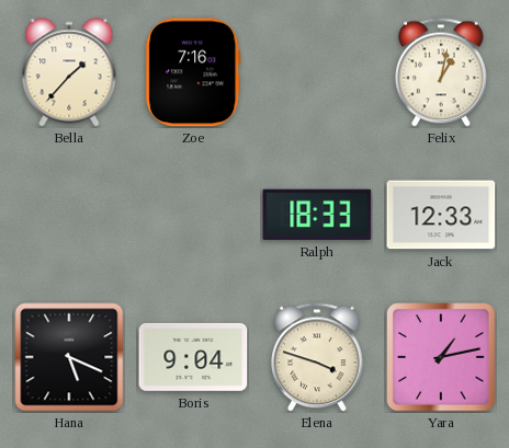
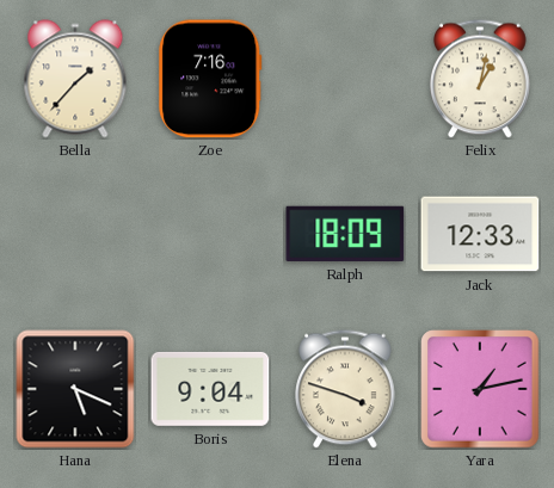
Ralph: 18:33 -> 18:09 (345, 234)
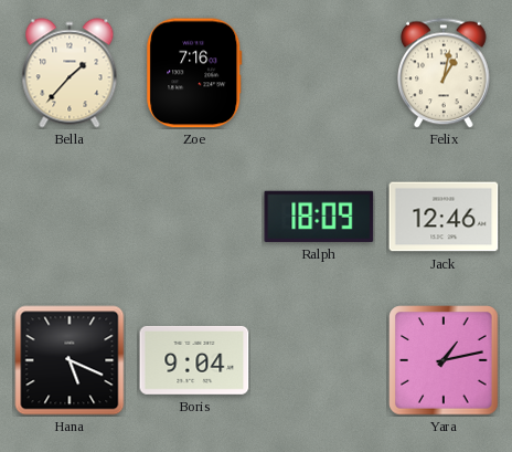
Jack: 12:33 -> 12:46 (444, 217)
Elena: 3:48 -> none (346, 389)
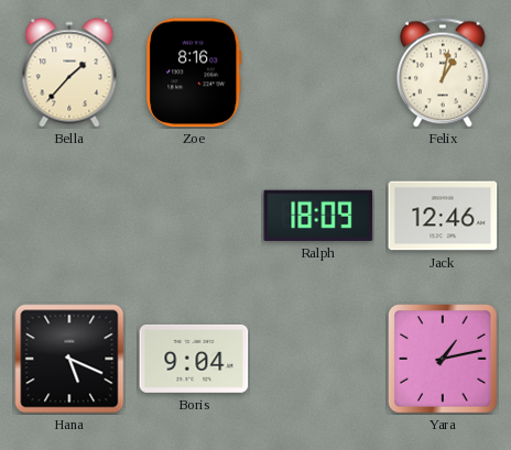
Zoe: 7:16 -> 8:16 (194, 73)
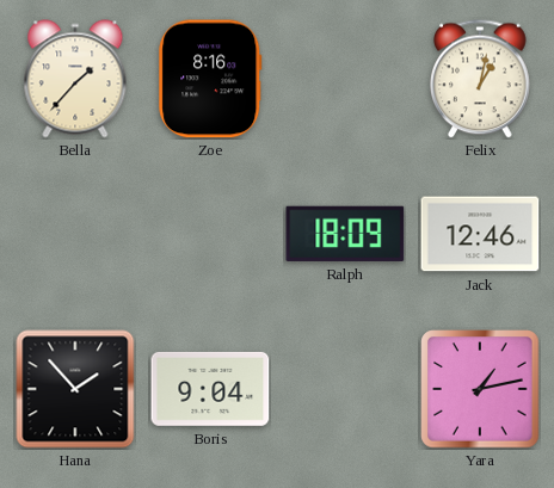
Hana: 5:19 -> 1:53 (75, 389)
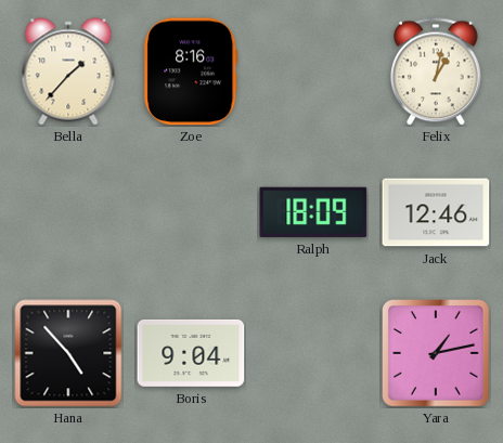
Hana: 1:53 -> 4:53 (68, 353)
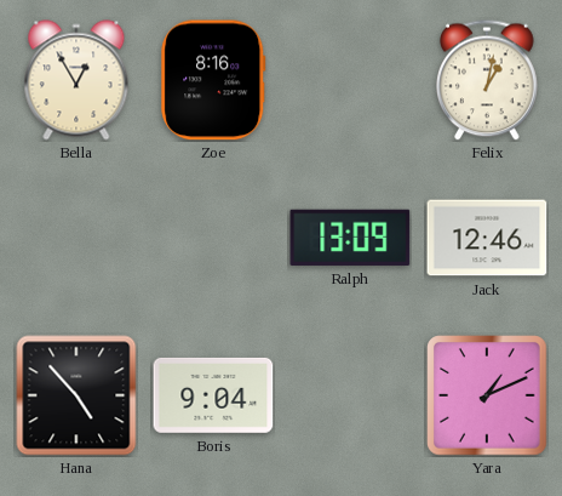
Bella: 1:37 -> 12:55 (76, 80)
Ralph: 18:09 -> 13:09 (350, 238)
Yara: 1:13 -> 1:11 (487, 395)
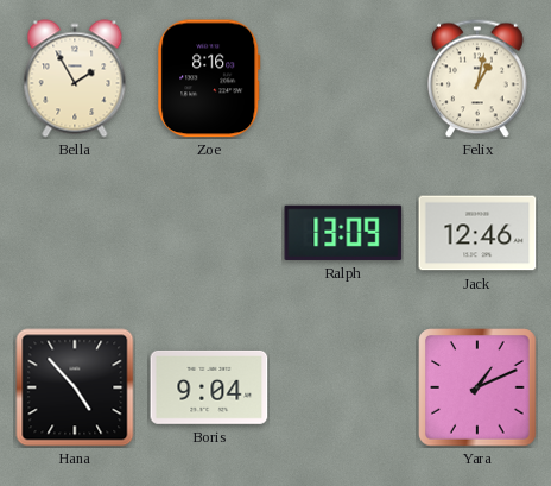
Bella: 12:55 -> 1:55 (75, 78)
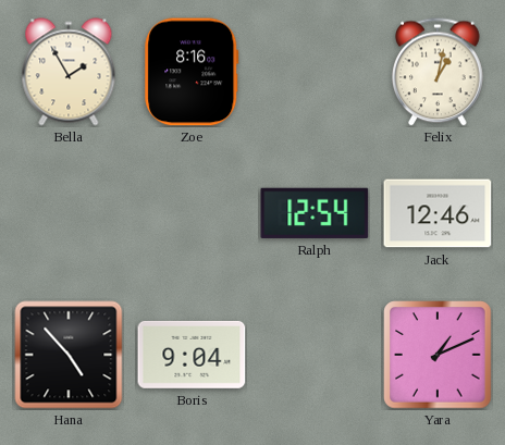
Ralph: 13:09 -> 12:54 (315, 213)
